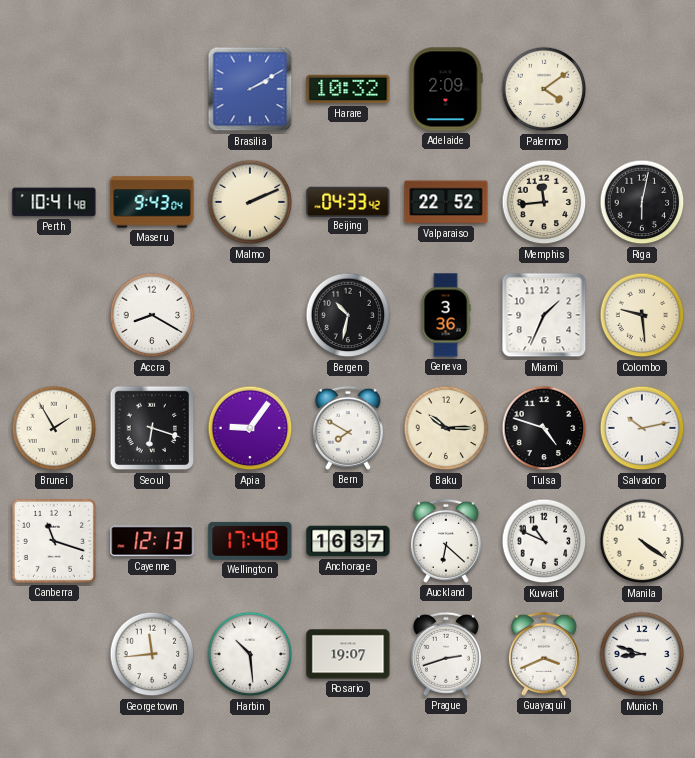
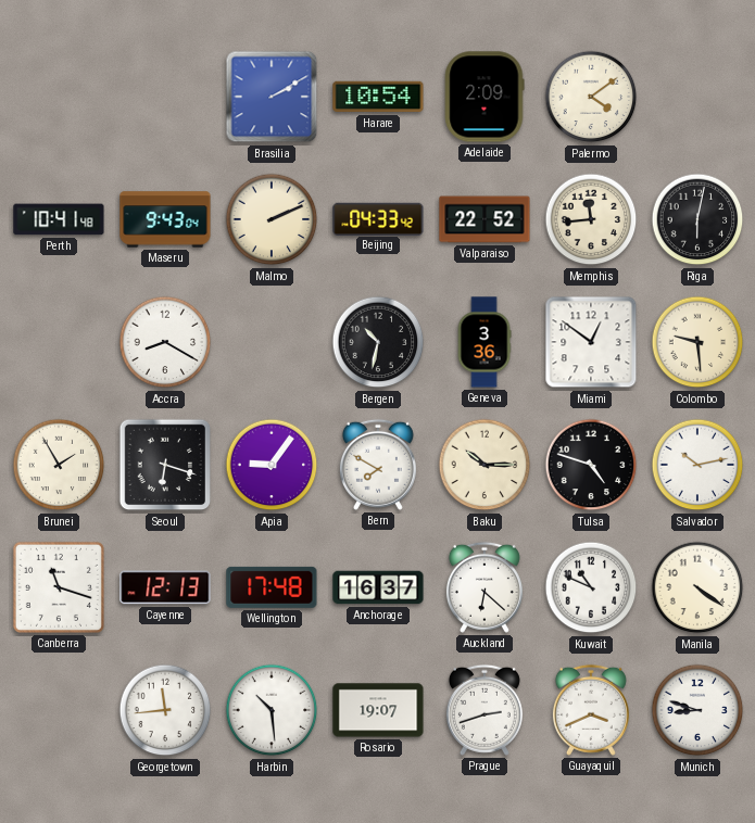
Harare: 10:32 -> 10:54 (378, 97)
Miami: 1:34 -> 12:51 (591, 342)
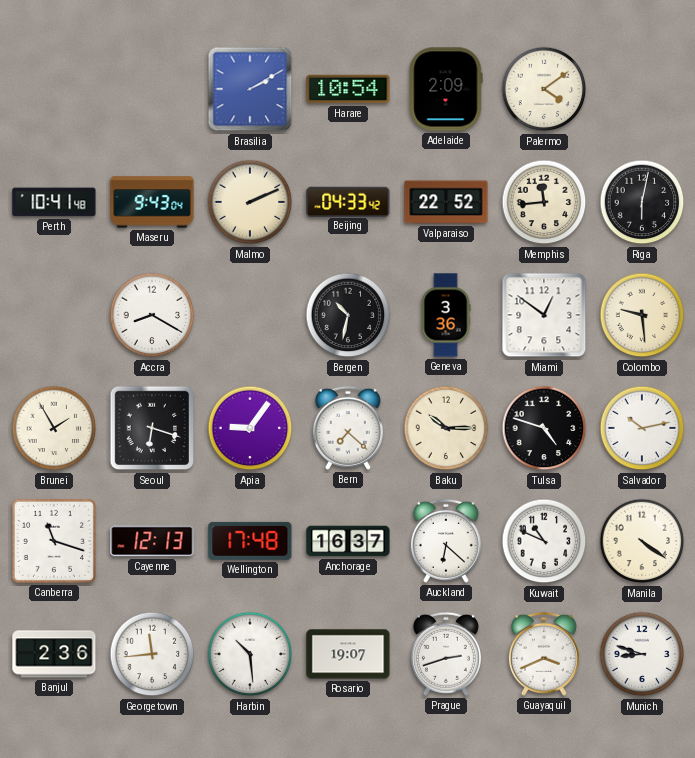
Bern: 7:50 -> 7:22 (348, 428)
Banjul: none -> 2:36 (54, 654)
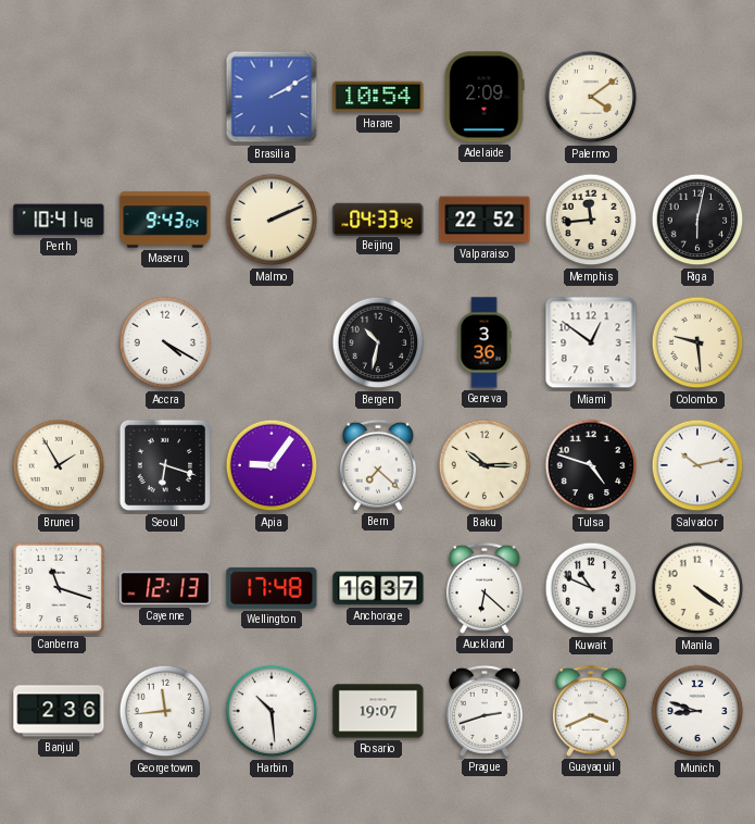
Accra: 8:20 -> 4:20 (165, 342)
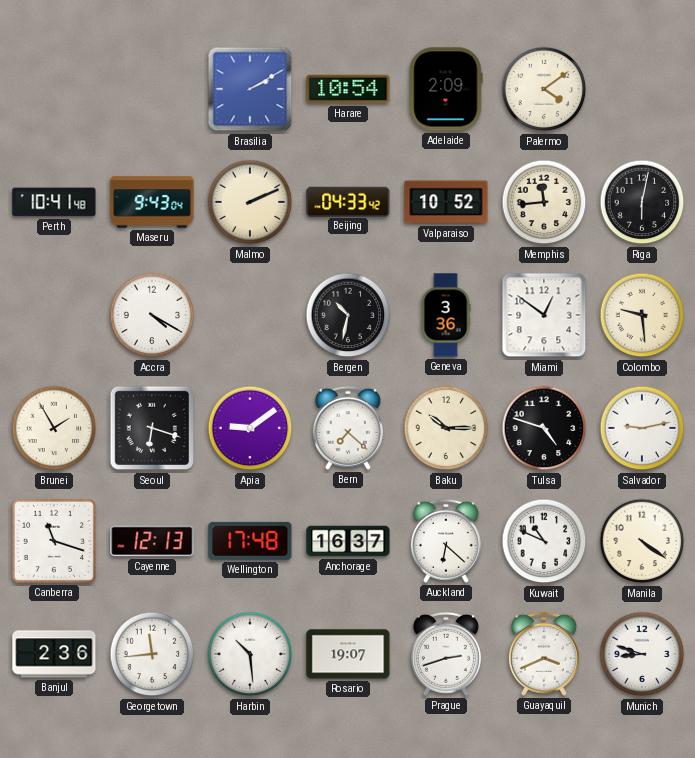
Valparaiso: 22:52 -> 10:52 (446, 202)
Apia: 9:06 -> 9:09 (250, 428)
Salvador: 10:13 -> 9:13 (642, 428)
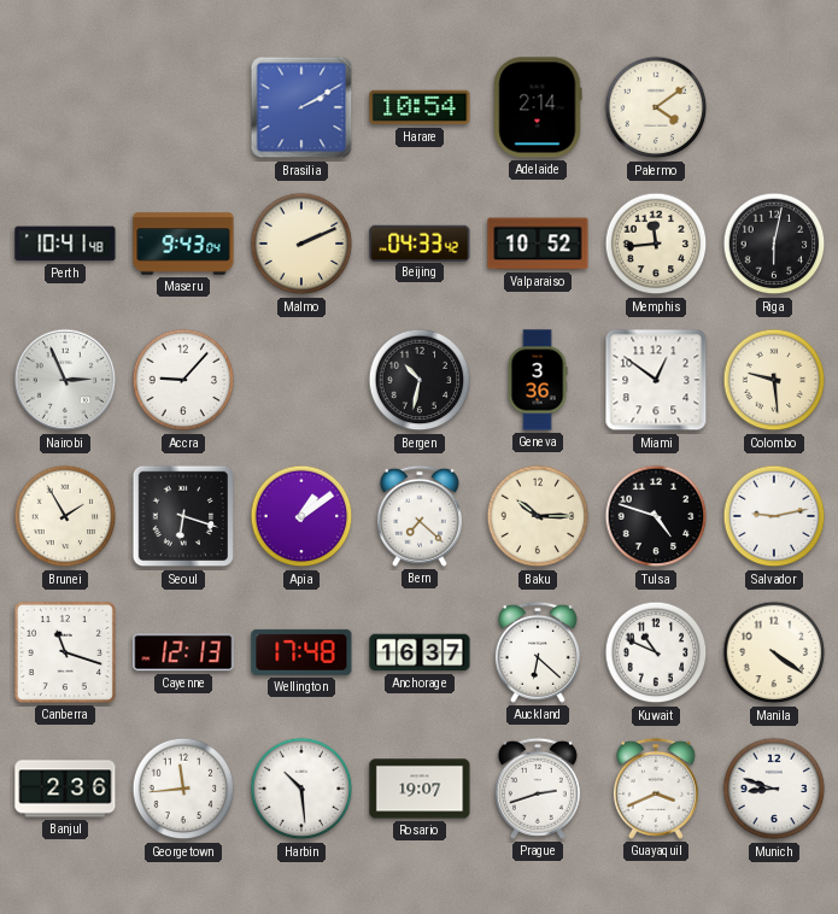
Adelaide: 2:09 -> 2:14 (538, 107)
Nairobi: none -> 2:56 (65, 380)
Accra: 4:20 -> 9:07 (183, 380)
Apia: 9:09 -> 1:09 (301, 516)
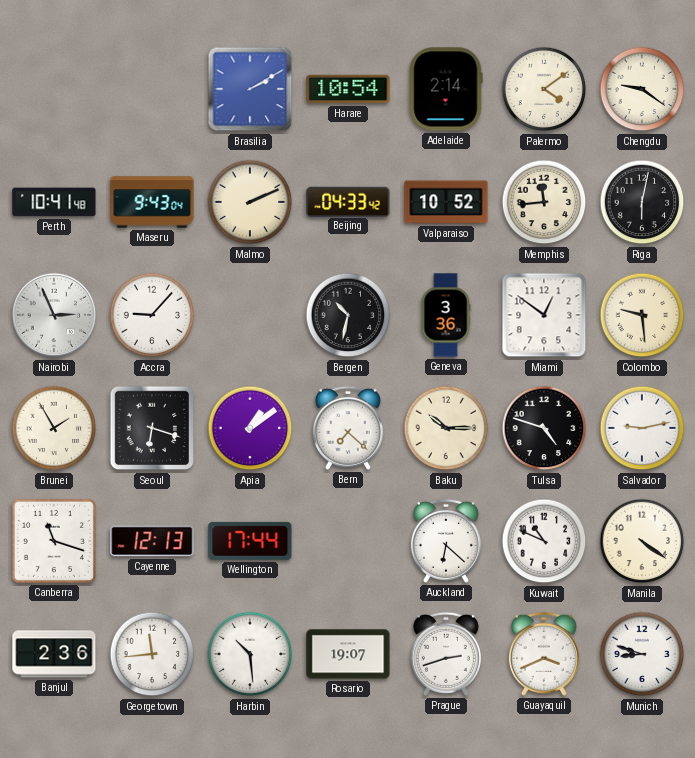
Chengdu: none -> 9:21 (642, 89)
Wellington: 17:48 -> 17:44 (250, 541)
Anchorage: 16:37 -> none (420, 652)
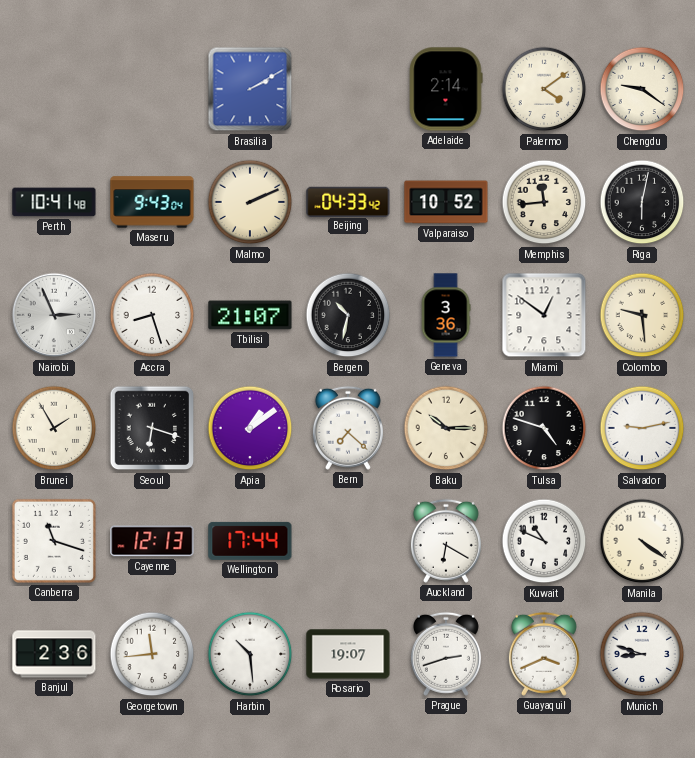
Harare: 10:54 -> none (348, 89)
Accra: 9:07 -> 8:27 (152, 315)
Tbilisi: none -> 21:07 (250, 315)
Auckland: 6:22 -> 6:20 (446, 541)
